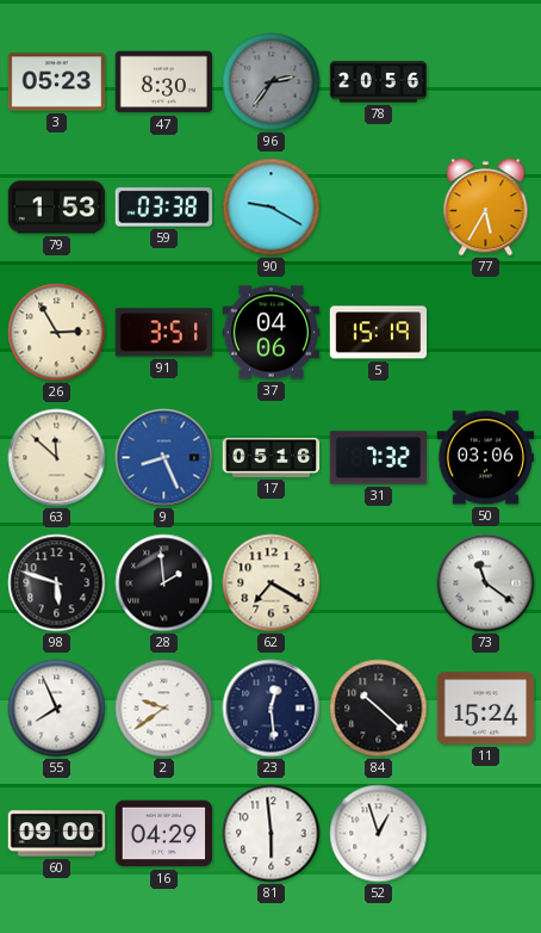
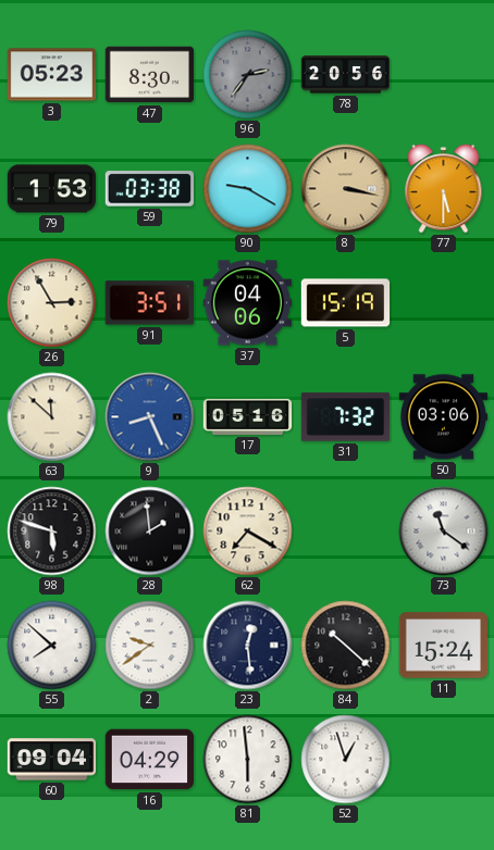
8: none -> 3:17 (346, 189)
77: 5:35 -> 5:30 (444, 189)
55: 7:56 -> 7:52 (52, 646)
60: 09:00 -> 09:04 (52, 760)
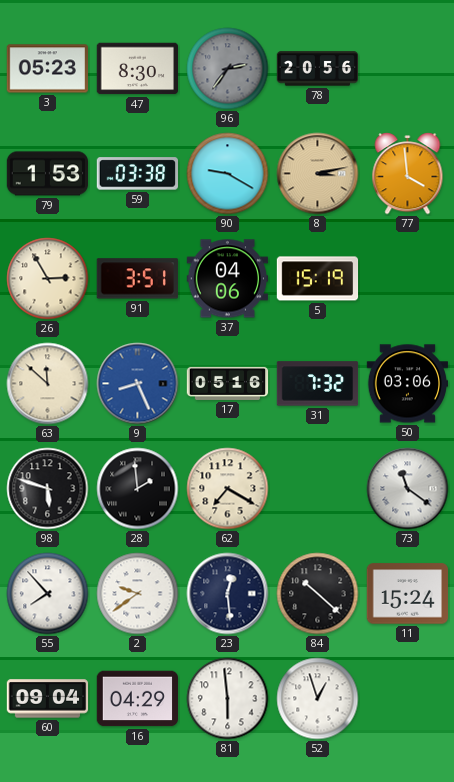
8: 3:17 -> 3:13 (318, 174)
77: 5:30 -> 3:59 (408, 174)
55: 7:52 -> 7:53 (48, 594)
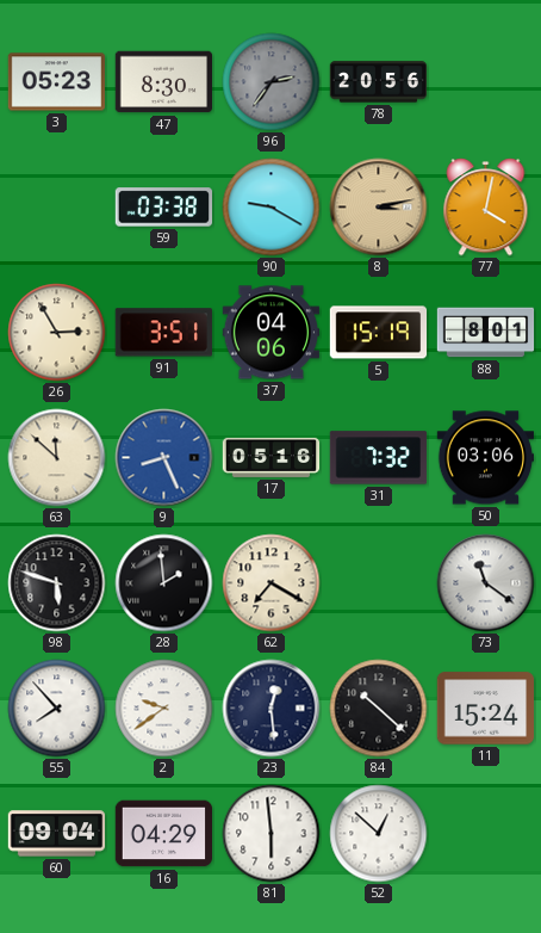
79: 1:53 -> none (48, 174)
77: 3:59 -> 4:02 (486, 208)
88: none -> 8:01 (486, 333)
52: 12:57 -> 12:52 (379, 834)
